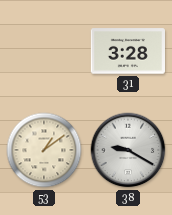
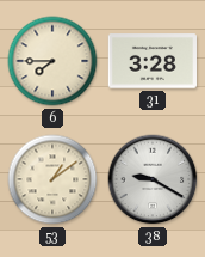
6: none -> 7:45 (52, 61)
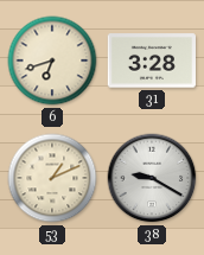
6: 7:45 -> 6:42 (52, 60)
53: 1:09 -> 1:11 (52, 178)
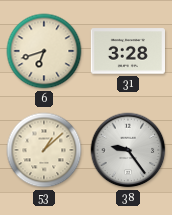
53: 1:11 -> 1:08 (44, 150)
38: 9:20 -> 9:24 (128, 150)
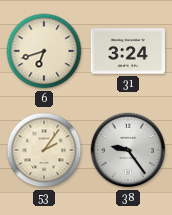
31: 3:28 -> 3:24 (127, 51)
53: 1:08 -> 2:06 (44, 150)
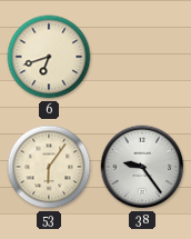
31: 3:24 -> none (127, 51)
53: 2:06 -> 6:06 (49, 167)
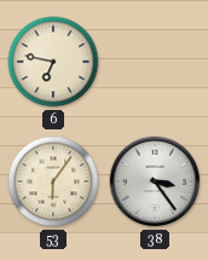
6: 6:42 -> 6:47 (53, 62)
38: 9:24 -> 3:24 (155, 181)
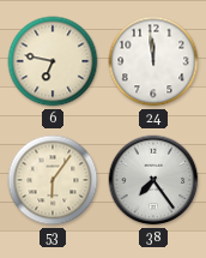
24: none -> 11:59 (153, 61)
38: 3:24 -> 7:24 (153, 180)
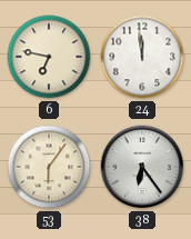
38: 7:24 -> 6:24 (142, 167)
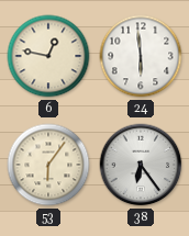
6: 6:47 -> 12:47 (48, 56)
24: 11:59 -> 5:59 (141, 56)
